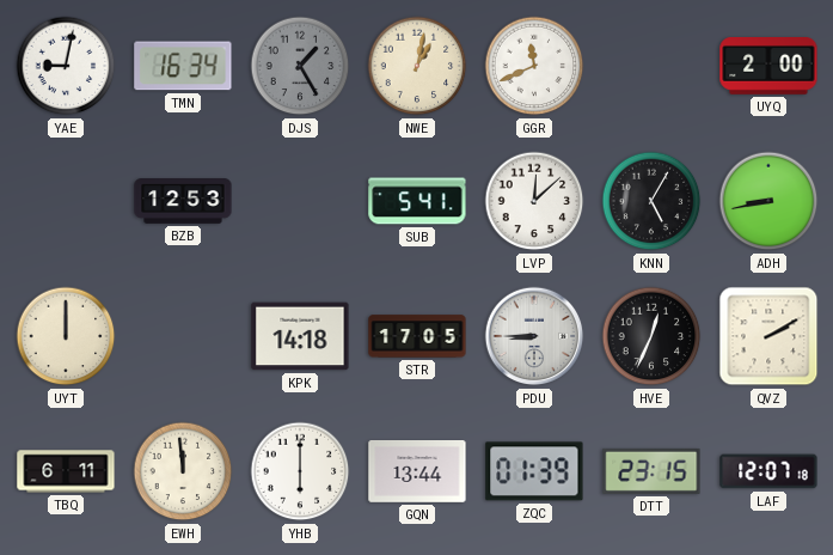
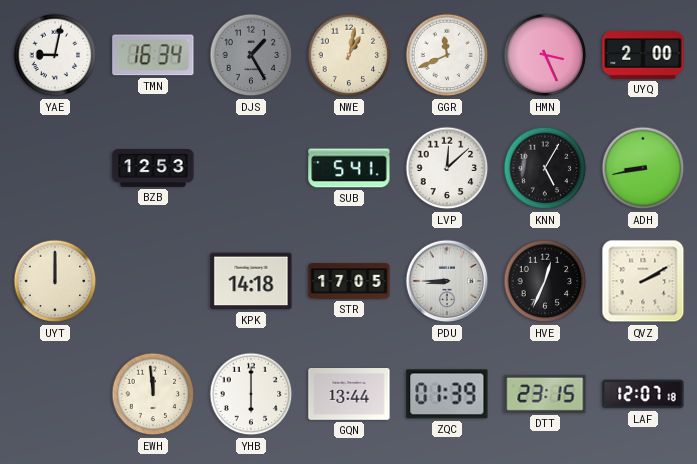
HMN: none -> 3:26 (545, 55)
TBQ: 6:11 -> none (66, 471)
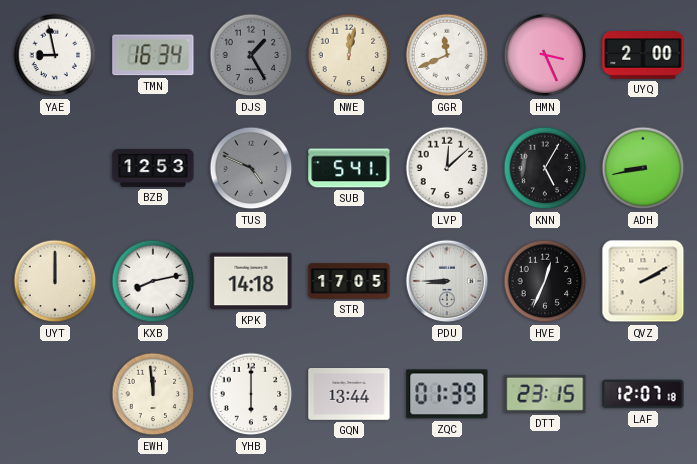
YAE: 9:02 -> 8:58 (55, 55)
NWE: 1:02 -> 12:02 (349, 55)
TUS: none -> 4:49 (251, 168)
KXB: none -> 8:13 (153, 281)
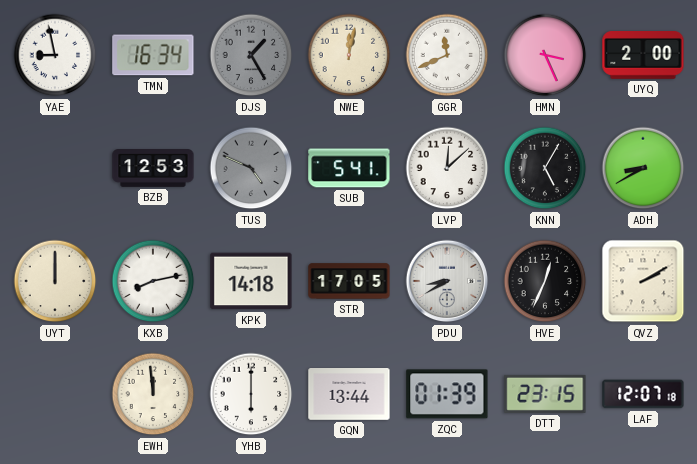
ADH: 8:43 -> 8:40 (643, 168)
PDU: 8:45 -> 8:40 (447, 281)
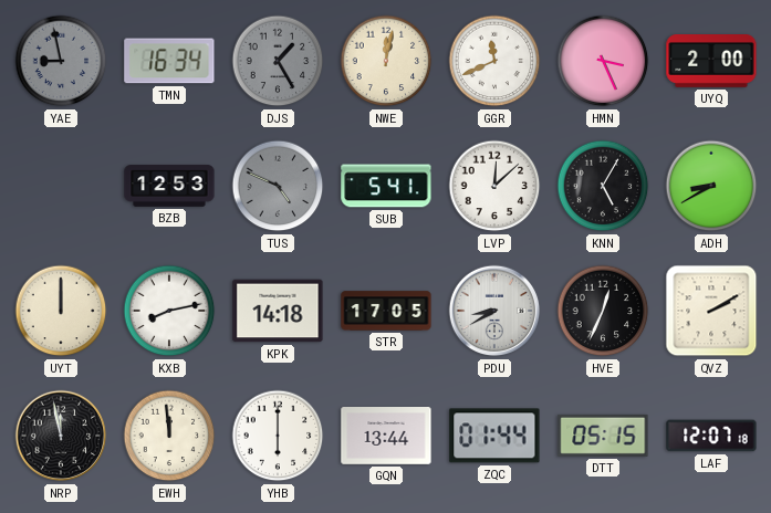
YAE dial: white -> grey (61, 61)
NRP: none -> 11:58 (61, 436)
ZQC: 01:39 -> 01:44 (494, 436)
DTT: 23:15 -> 05:15 (603, 436)
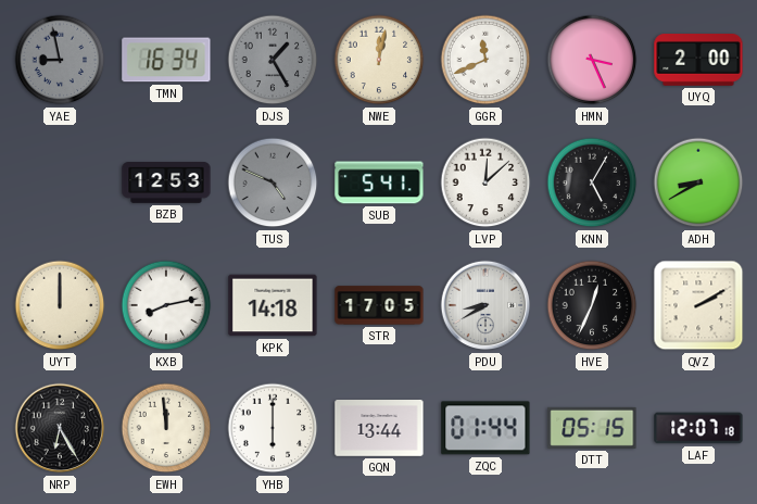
NRP: 11:58 -> 6:25 (60, 428)
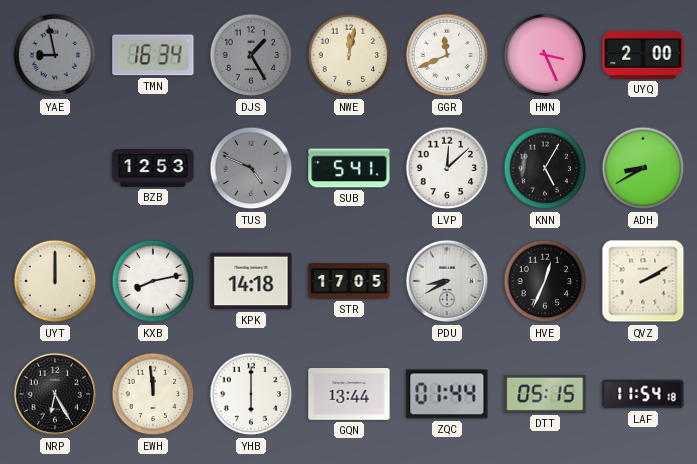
LAF: 12:07 -> 11:54 (643, 394)
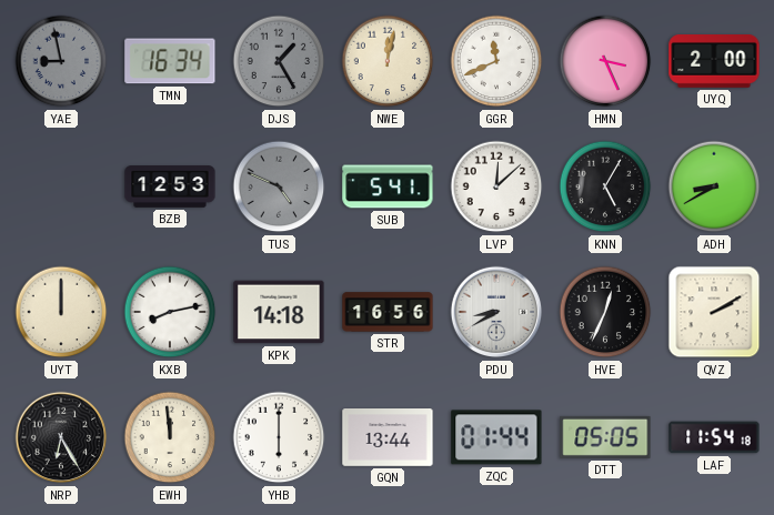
STR: 17:05 -> 16:56 (388, 312)
DTT: 05:15 -> 05:05 (605, 437)
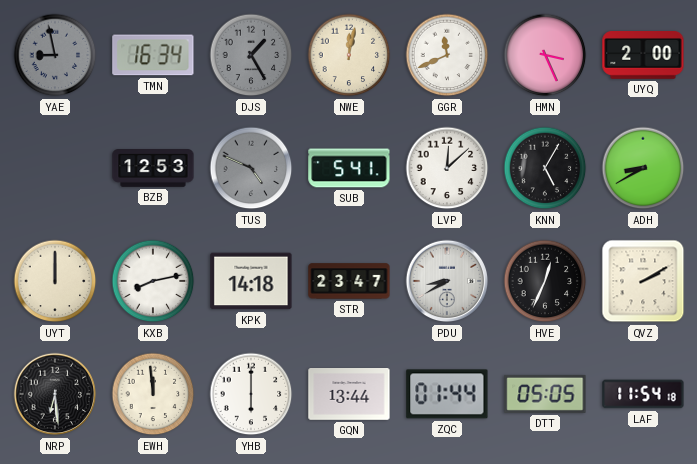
STR: 16:56 -> 23:47 (349, 281)
NRP: 6:25 -> 6:29 (55, 394)
